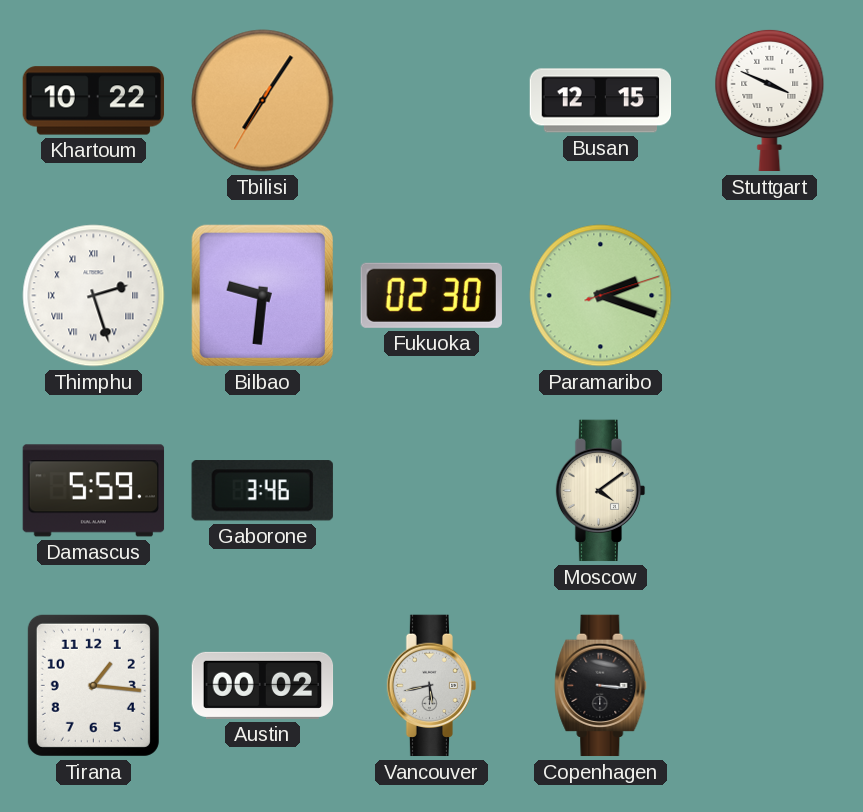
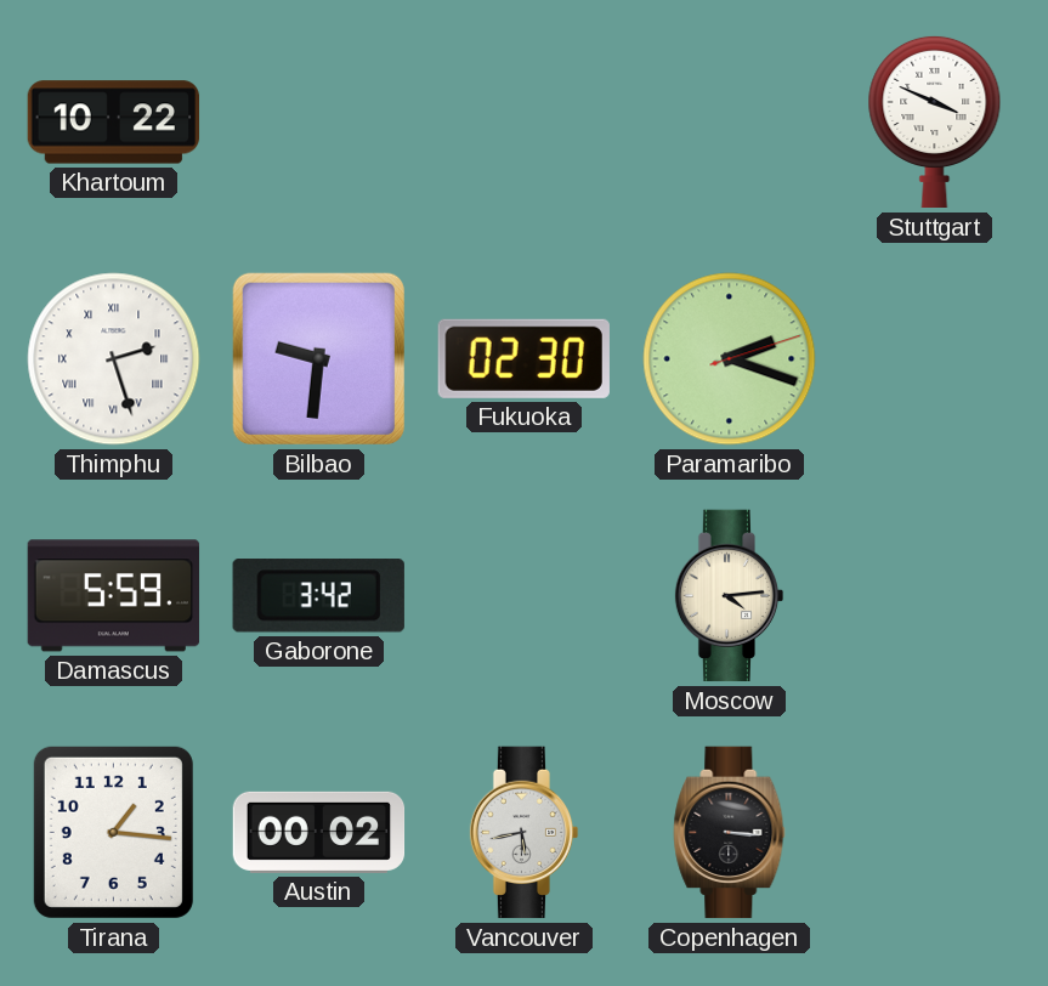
Tbilisi: 7:05 -> none (263, 101)
Busan: 12:15 -> none (601, 101)
Gaborone: 3:46 -> 3:42 (318, 596)
Moscow: 4:09 -> 4:14 (730, 596)
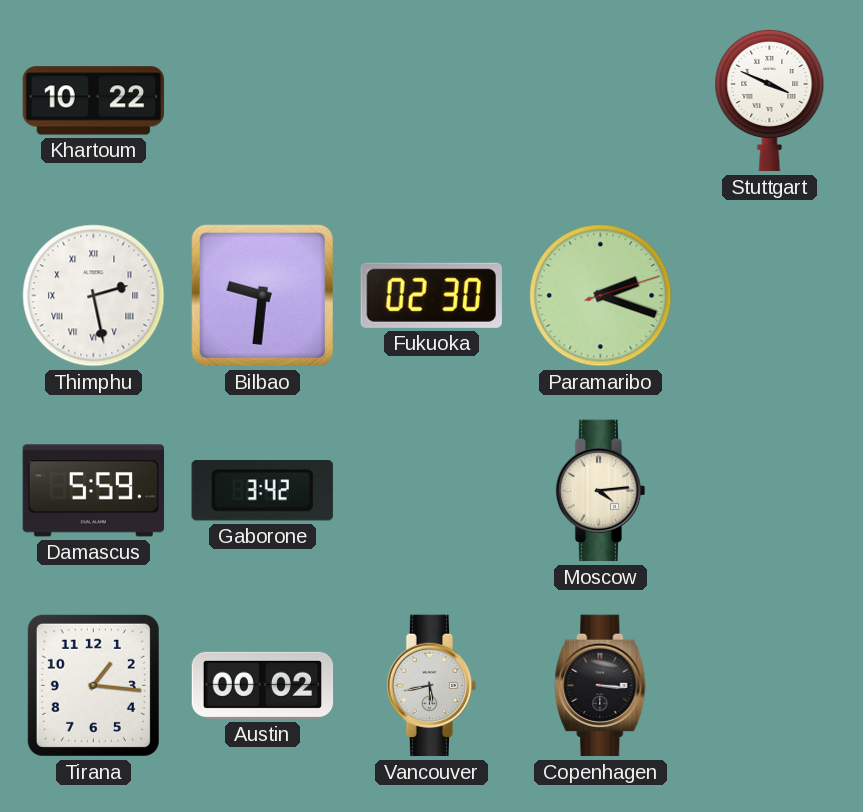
Thimphu: 2:27 -> 2:28 (94, 296)
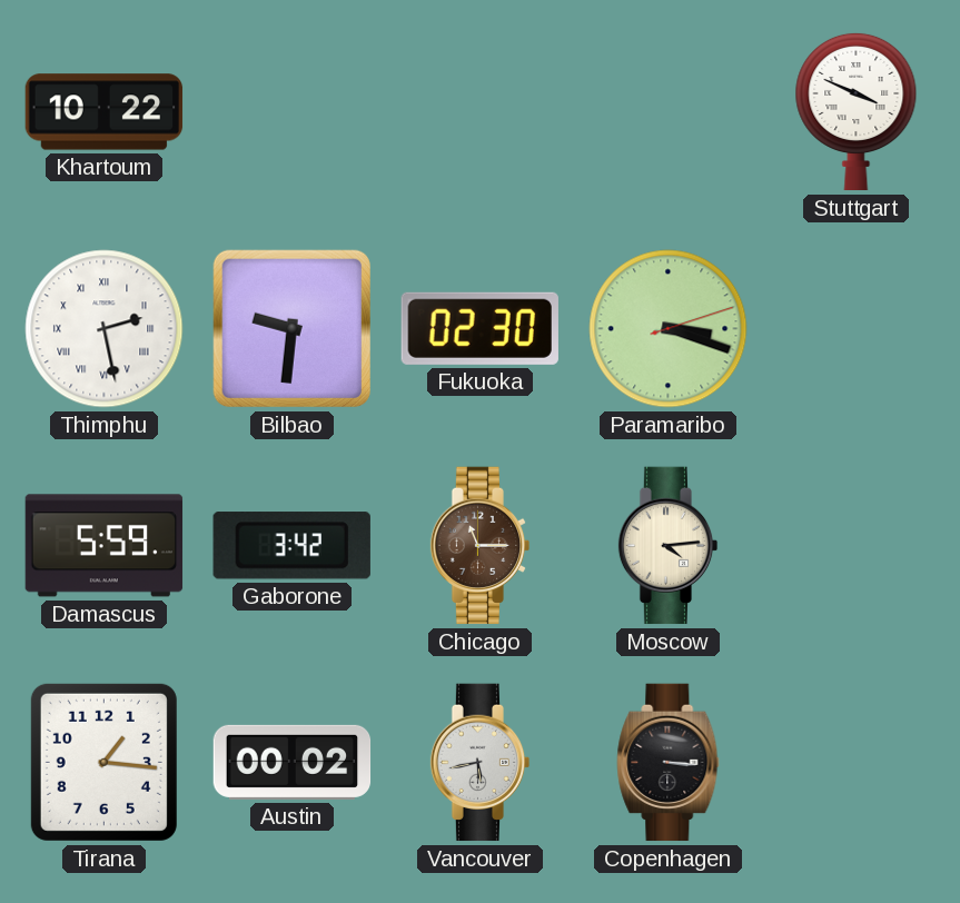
Paramaribo: 2:18 -> 3:18 (669, 329)
Chicago: none -> 11:15 (481, 546)
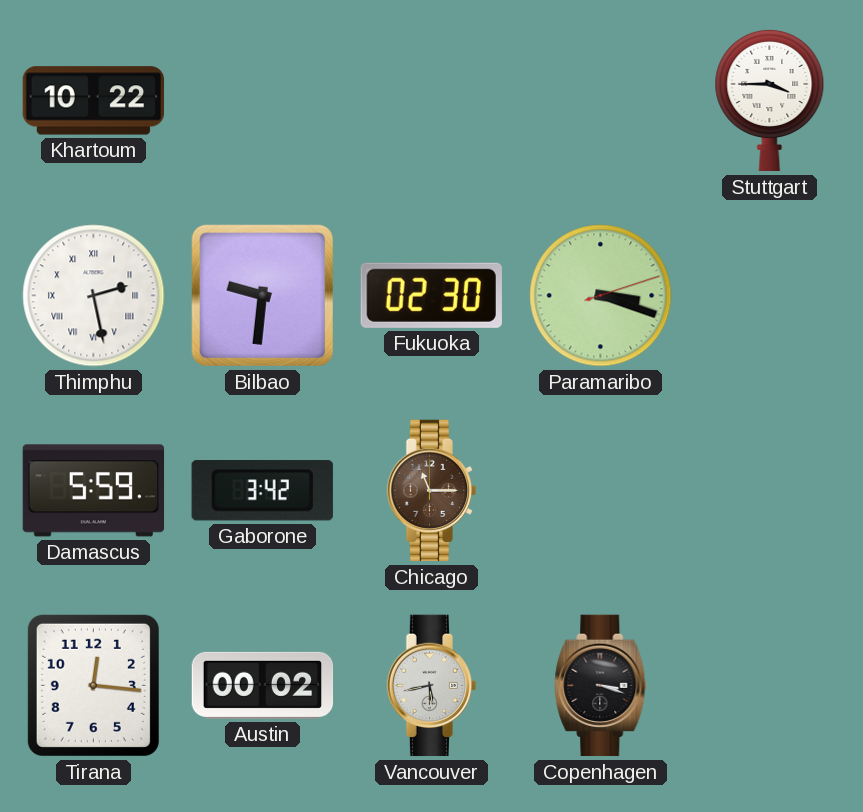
Stuttgart: 3:49 -> 3:45 (770, 100)
Moscow: 4:14 -> none (669, 546)
Tirana: 1:16 -> 12:16 (93, 685)
Copenhagen: 3:16 -> 3:18 (601, 686)
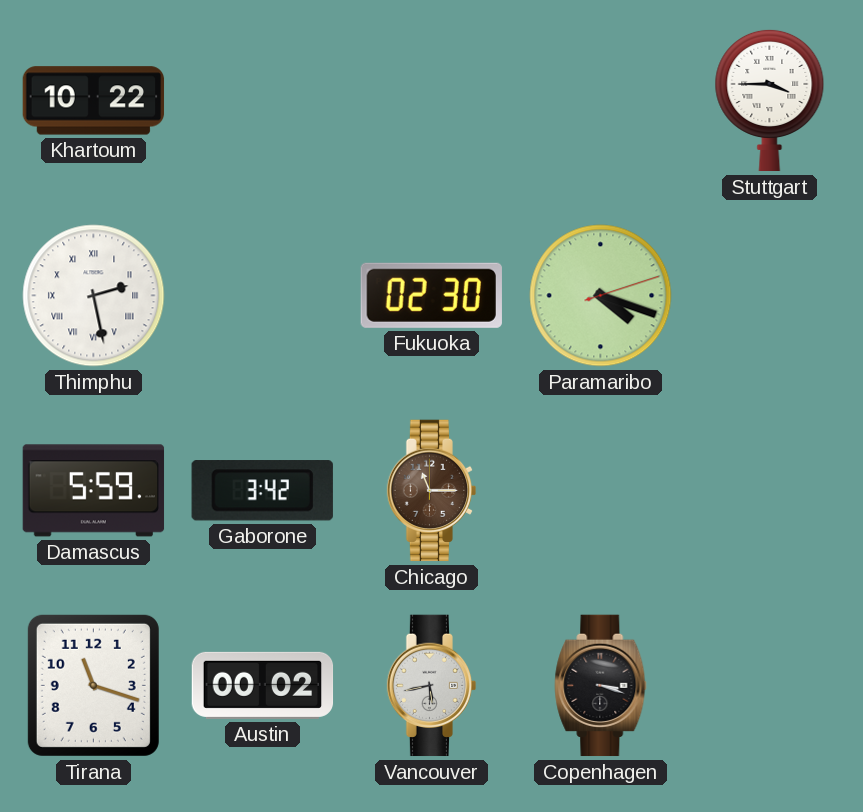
Bilbao: 9:31 -> none (262, 295)
Paramaribo: 3:18 -> 4:18 (601, 296)
Tirana: 12:16 -> 11:18 (93, 685)
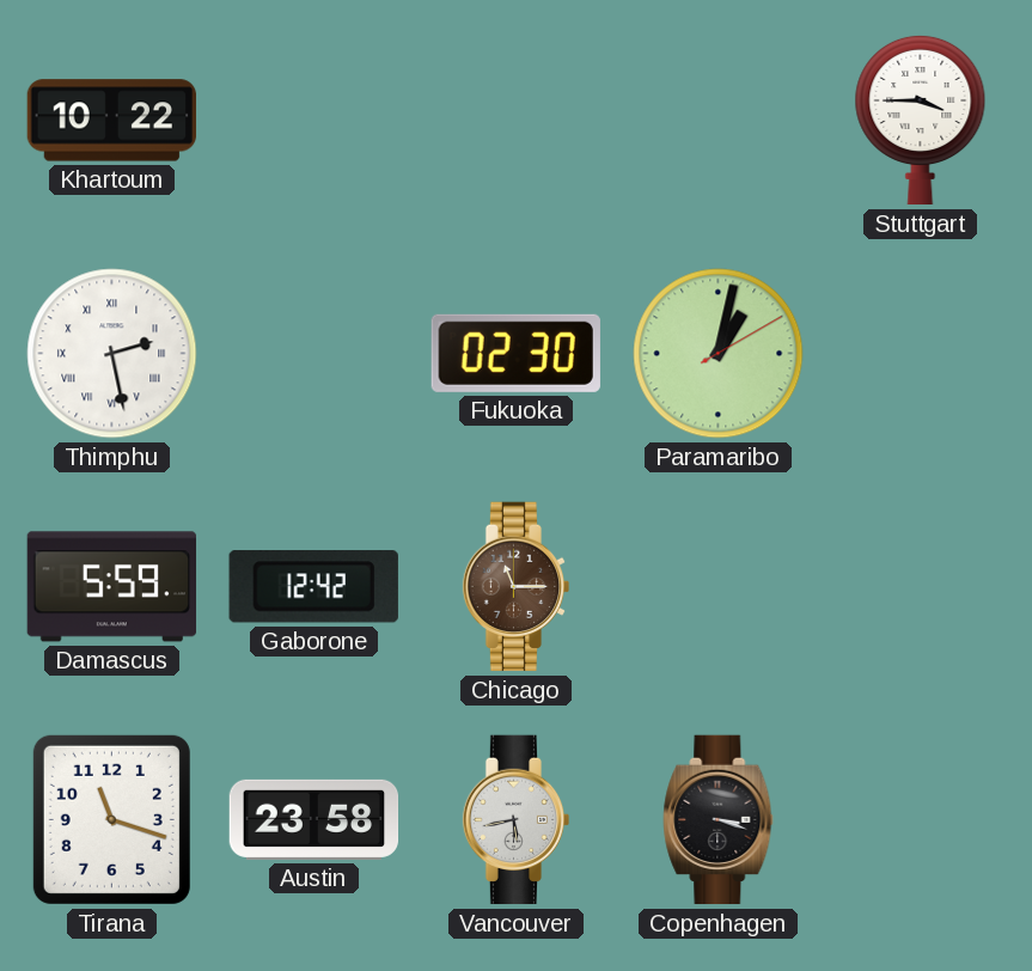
Paramaribo: 4:18 -> 1:02 (719, 354)
Gaborone: 3:42 -> 12:42 (313, 587)
Austin: 00:02 -> 23:58 (315, 819)
